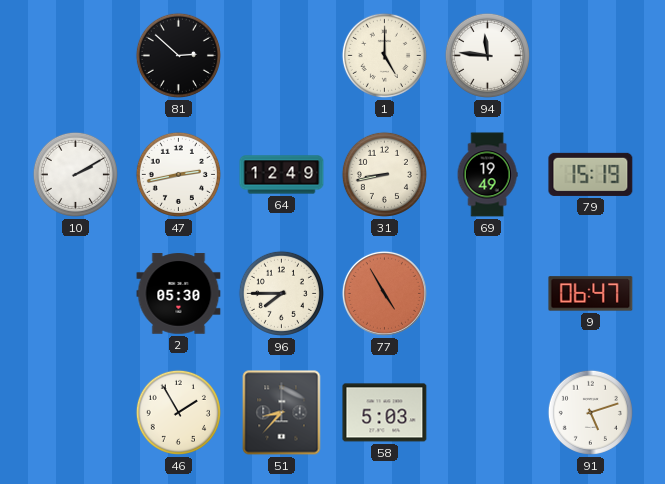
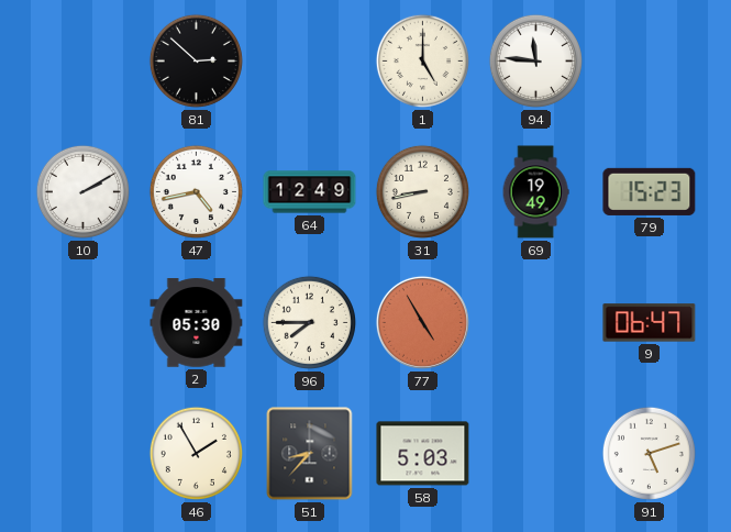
47: 2:43 -> 4:43 (196, 191)
79: 15:19 -> 15:23 (650, 191)
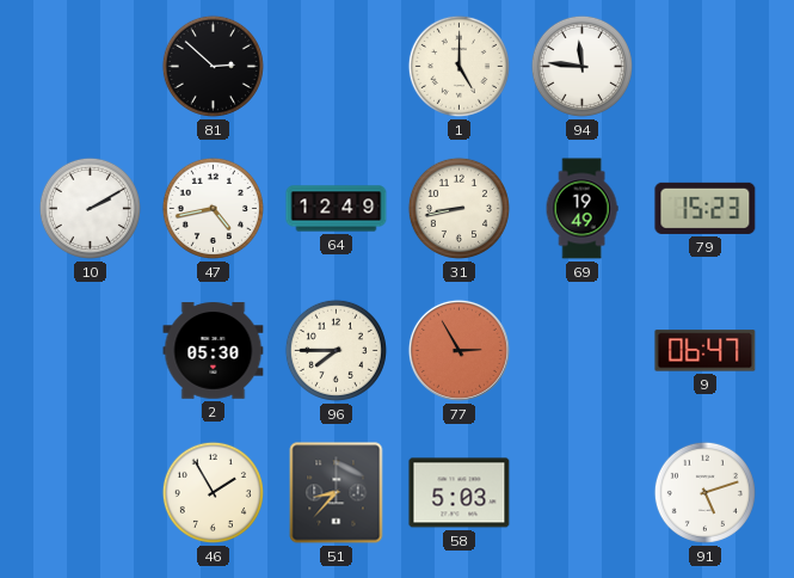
77: 4:55 -> 2:55 (458, 350)
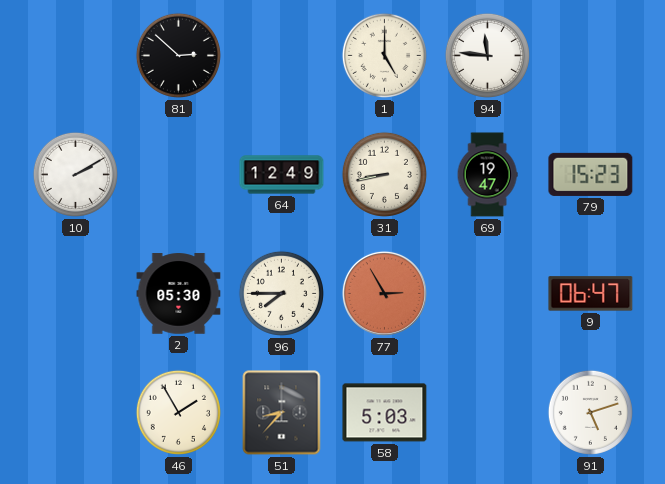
47: 4:43 -> none (213, 208)
69: 19:49 -> 19:47 (487, 175)
